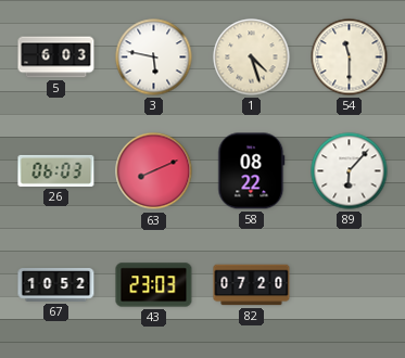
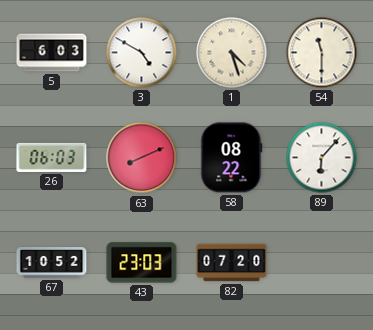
3: 5:47 -> 4:50 (142, 53)
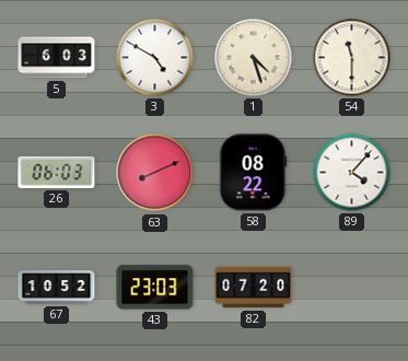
89: 6:07 -> 4:07 (352, 173)
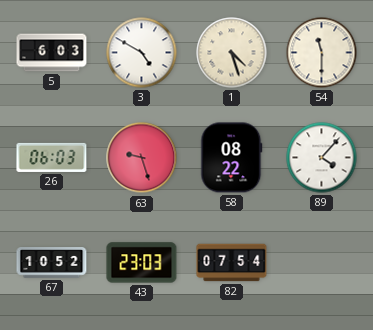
63: 8:11 -> 9:27 (142, 158)
82: 07:20 -> 07:54 (232, 263)
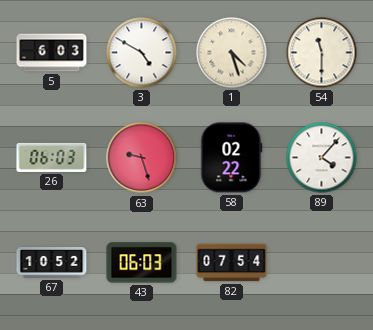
58: 08:22 -> 02:22 (232, 158)
43: 23:03 -> 06:03 (142, 263)
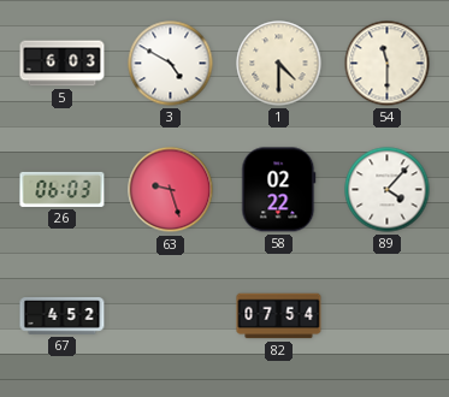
1: 4:27 -> 4:30 (279, 64)
67: 10:52 -> 4:52 (63, 316)
43: 06:03 -> none (142, 263)
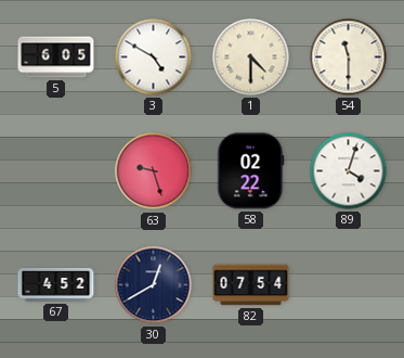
5: 6:03 -> 6:05 (56, 57)
26: 06:03 -> none (63, 189)
89: 4:07 -> 4:03 (349, 171)
30: none -> 12:40 (154, 285)
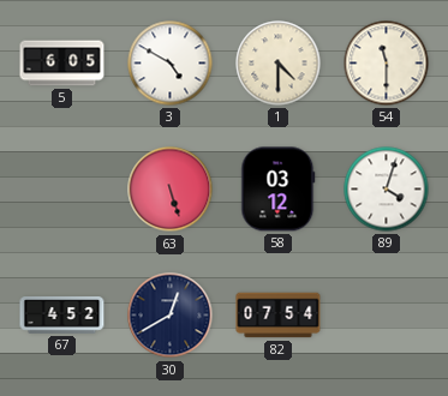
63: 9:27 -> 5:27 (171, 190)
58: 02:22 -> 03:12 (279, 190)
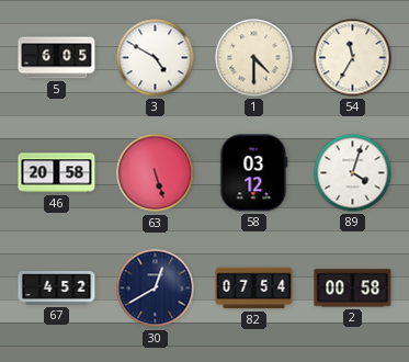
54: 11:30 -> 11:35 (353, 58)
46: none -> 20:58 (57, 173)
2: none -> 00:58 (353, 289)
